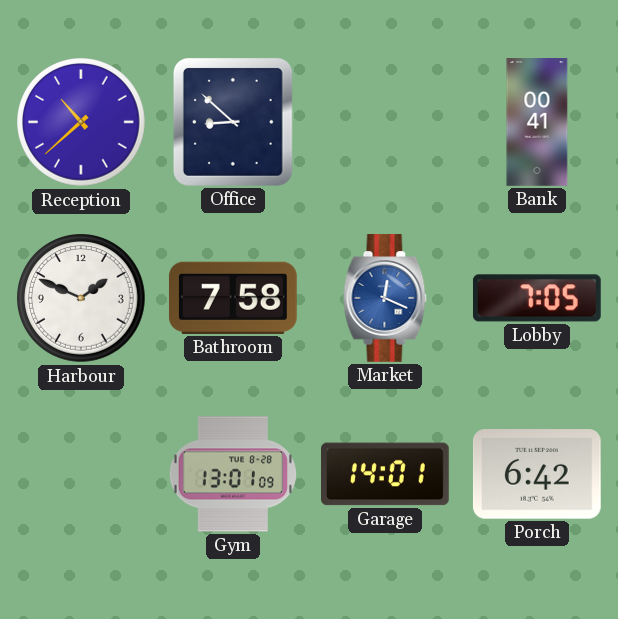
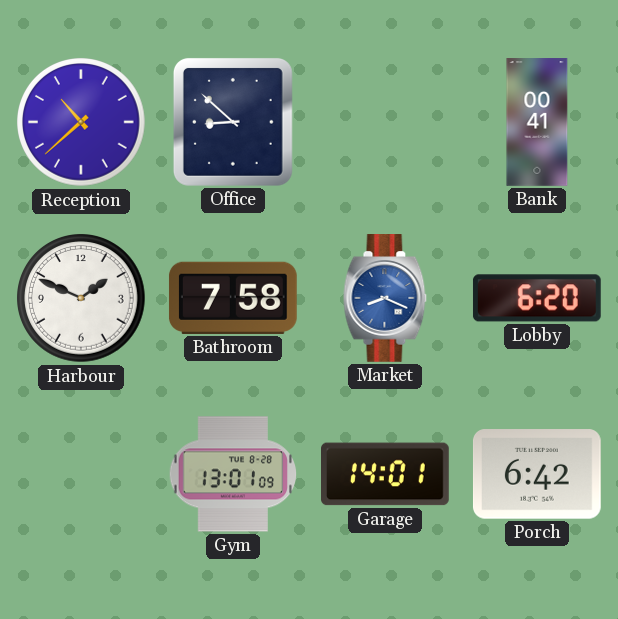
Market: 12:19 -> 8:19 (385, 299)
Lobby: 7:05 -> 6:20 (537, 298)
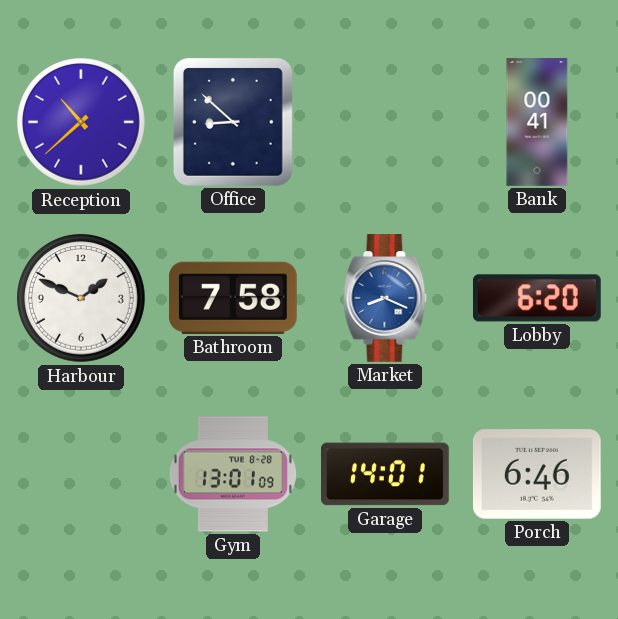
Porch: 6:42 -> 6:46 (537, 474)
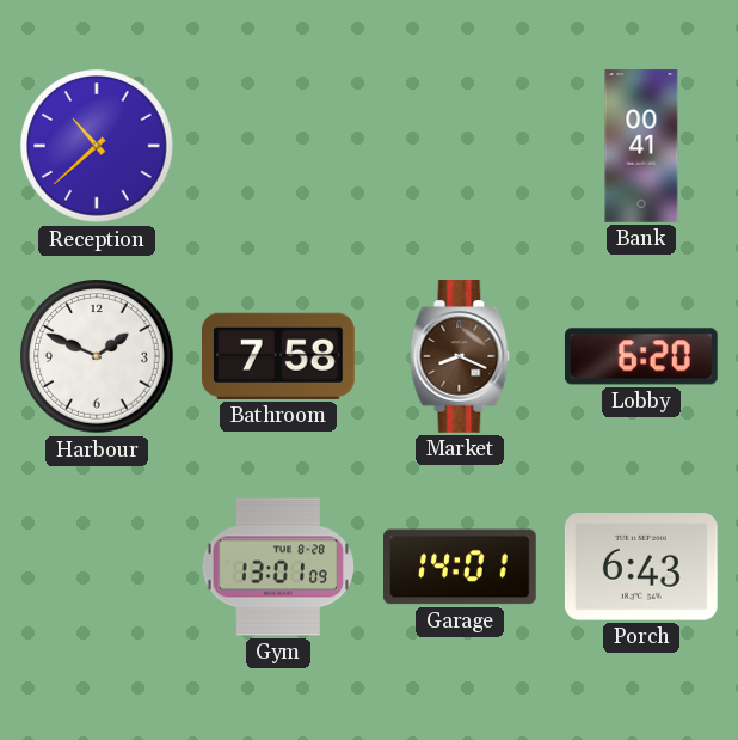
Office: 8:52 -> none (233, 122)
Market dial: blue -> brown (460, 357)
Porch: 6:46 -> 6:43 (641, 567)
